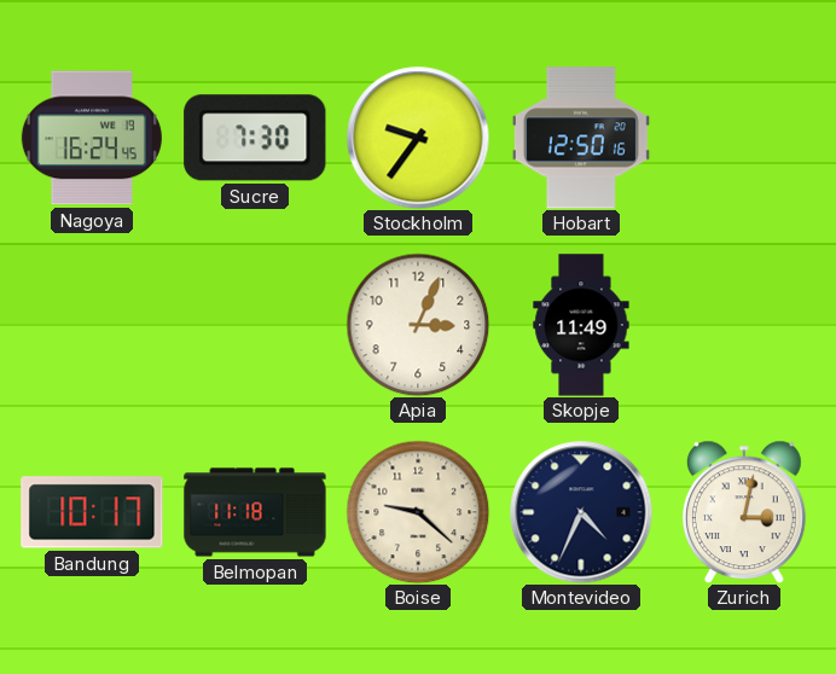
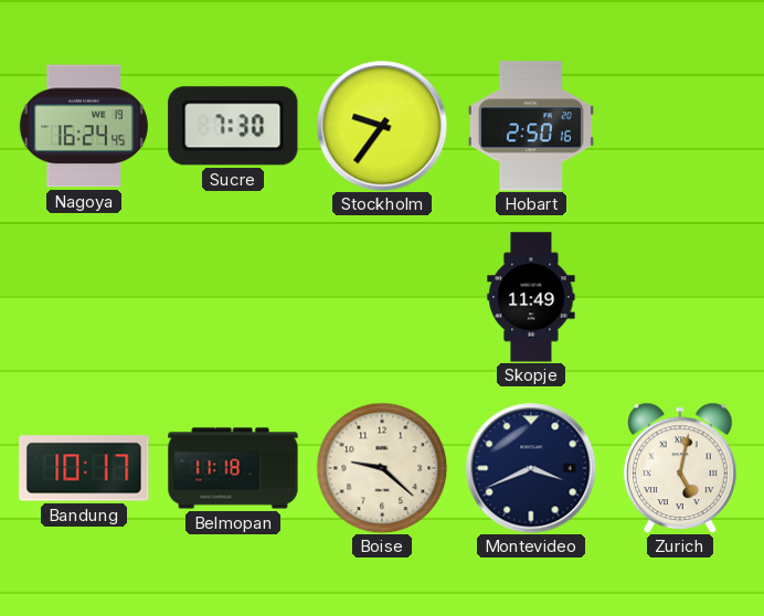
Hobart: 12:50 -> 2:50 (531, 126)
Apia: 3:04 -> none (418, 325)
Montevideo: 4:34 -> 3:41 (531, 468)
Zurich: 3:02 -> 5:02 (680, 468)
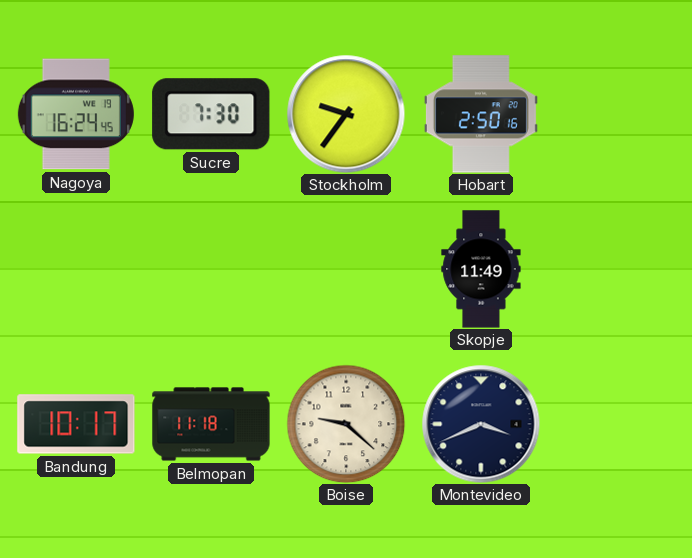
Zurich: 5:02 -> none (680, 468)
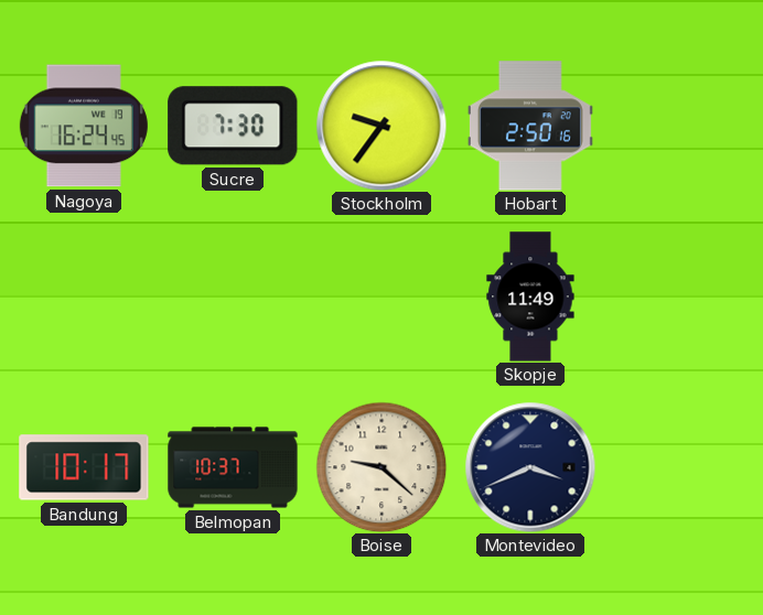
Belmopan: 11:18 -> 10:37 (233, 467)
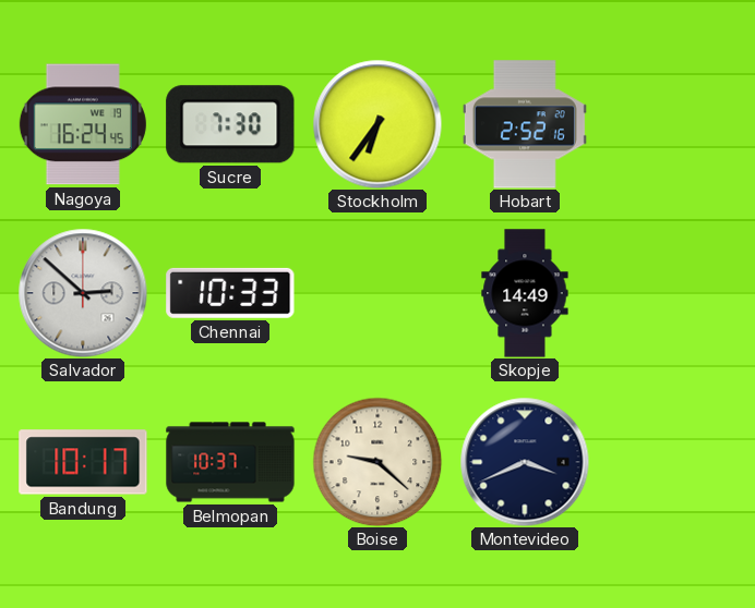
Stockholm: 9:36 -> 6:36 (377, 124)
Hobart: 2:50 -> 2:52 (525, 124)
Salvador: none -> 2:52 (83, 293)
Chennai: none -> 10:33 (230, 293)
Skopje: 11:49 -> 14:49 (525, 293)
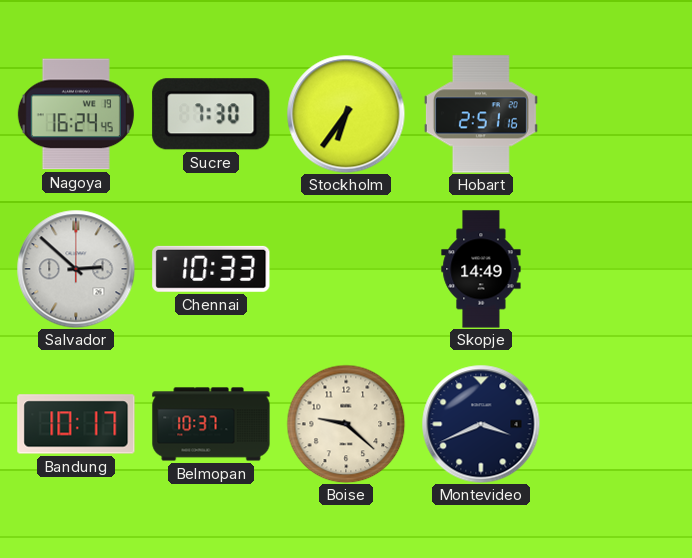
Hobart: 2:52 -> 2:51 (481, 114)
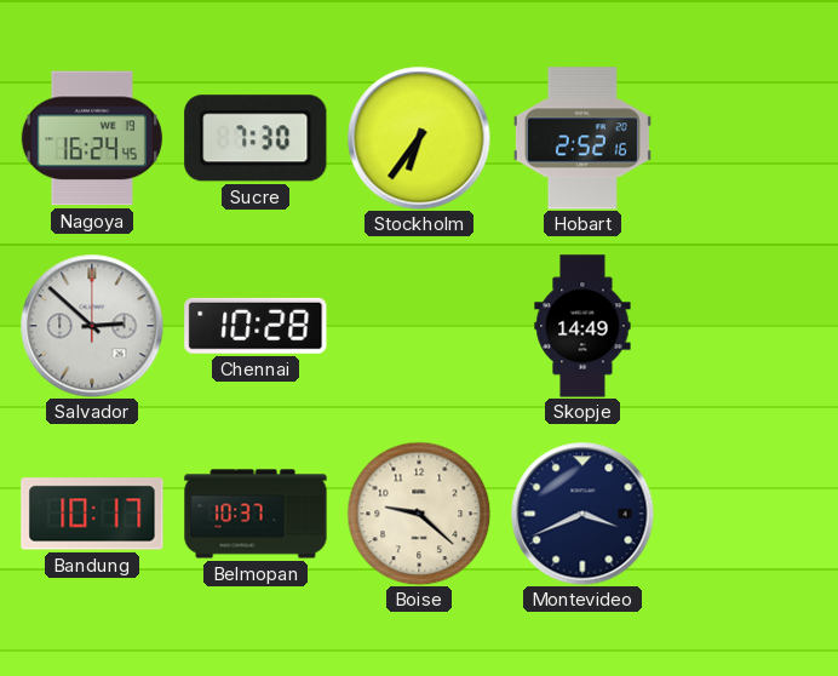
Hobart: 2:51 -> 2:52 (582, 138)
Chennai: 10:33 -> 10:28 (256, 326)
